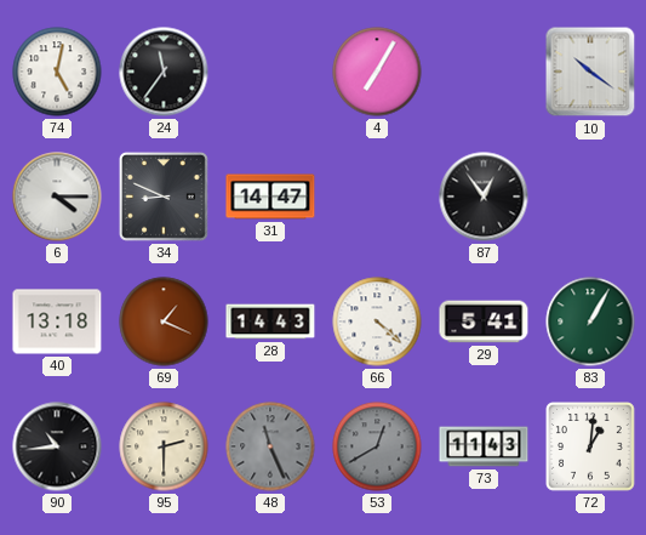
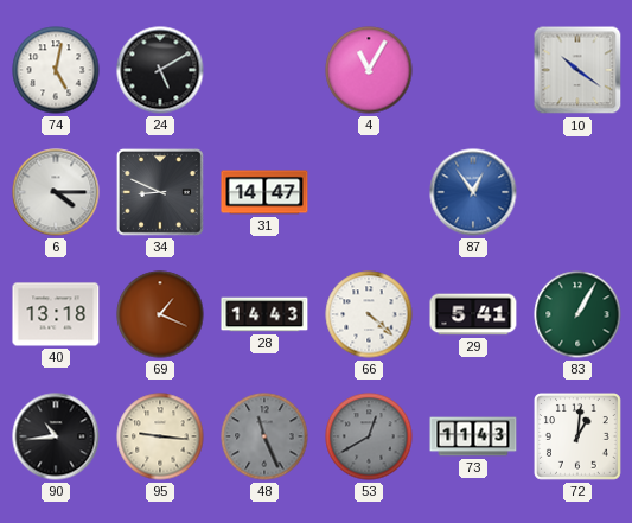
24: 11:36 -> 5:10 (160, 70)
4: 7:05 -> 11:05 (369, 70)
87 dial: black -> blue (473, 192)
95: 2:30 -> 9:16 (160, 436)
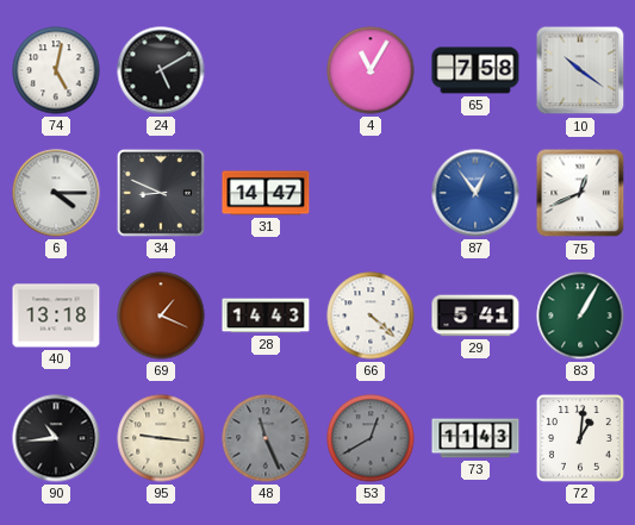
65: none -> 7:58 (475, 70)
75: none -> 12:41 (580, 193)
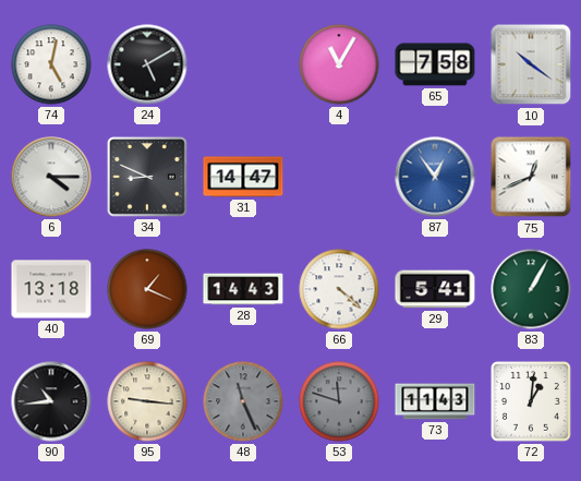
53: 12:40 -> 11:48 (339, 401)
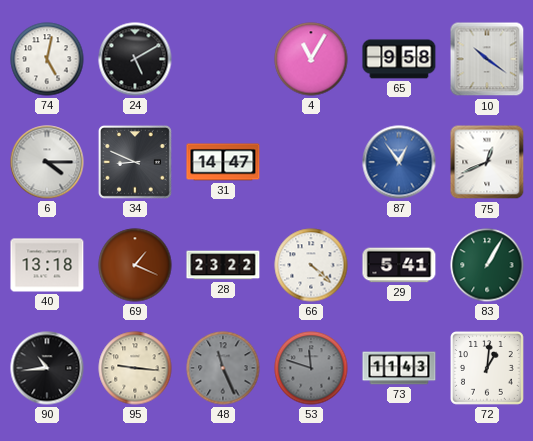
65: 7:58 -> 9:58 (399, 59)
28: 14:43 -> 23:22 (223, 265)
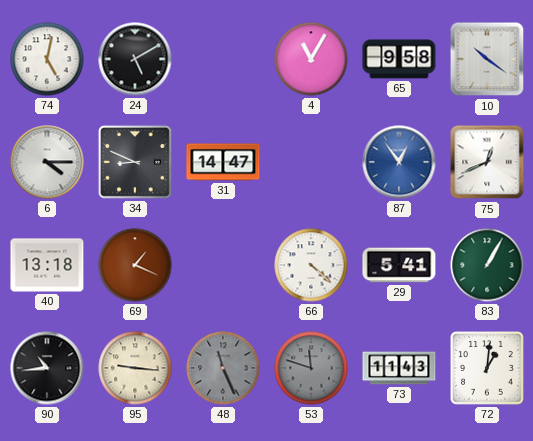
28: 23:22 -> none (223, 265)
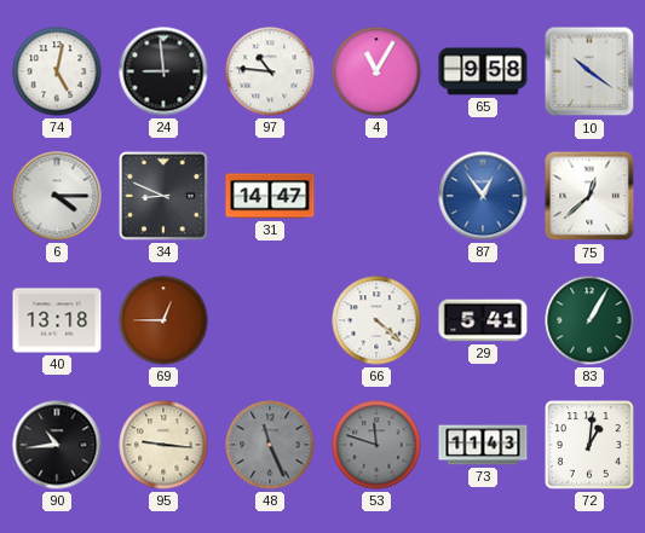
24: 5:10 -> 8:59 (163, 71)
97: none -> 10:46 (270, 71)
75: 12:41 -> 12:38 (589, 196)
69: 1:19 -> 12:45 (163, 320)
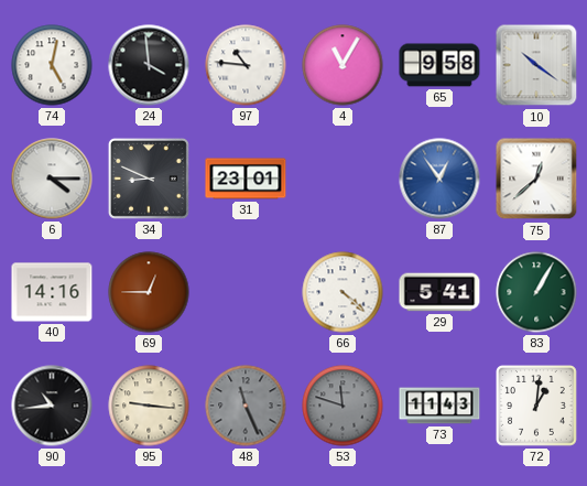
24: 8:59 -> 3:59 (149, 65)
31: 14:47 -> 23:01 (246, 179)
40: 13:18 -> 14:16 (52, 292)
